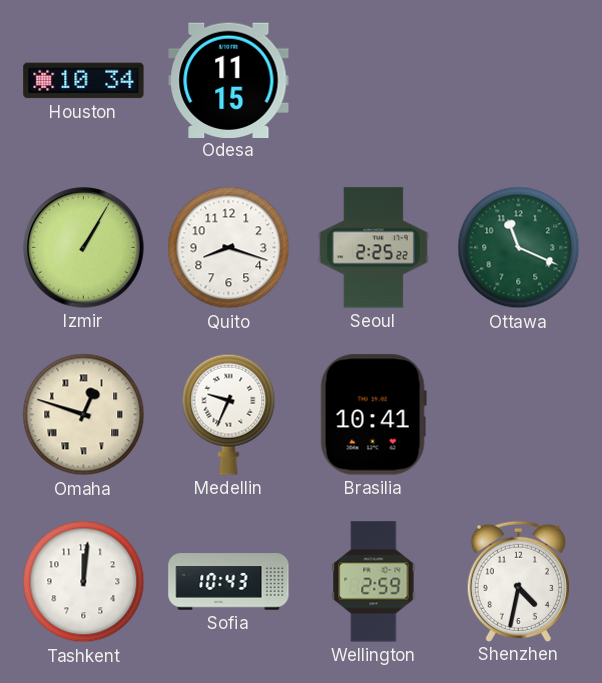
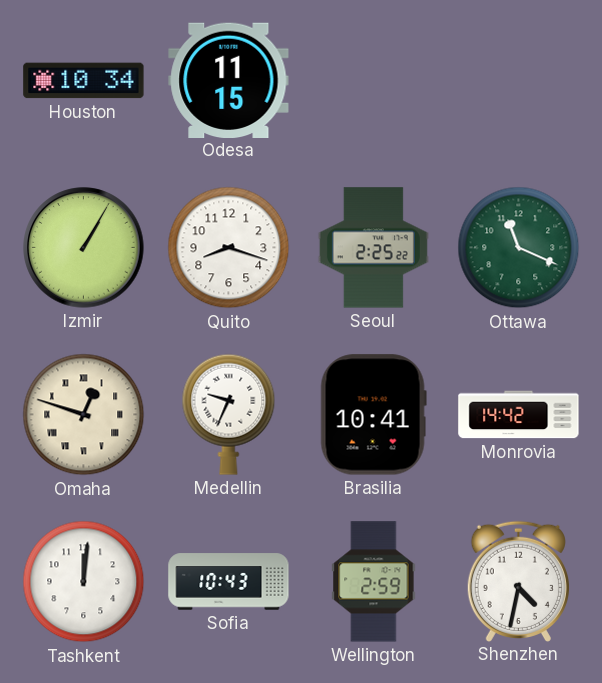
Monrovia: none -> 14:42 (519, 415)
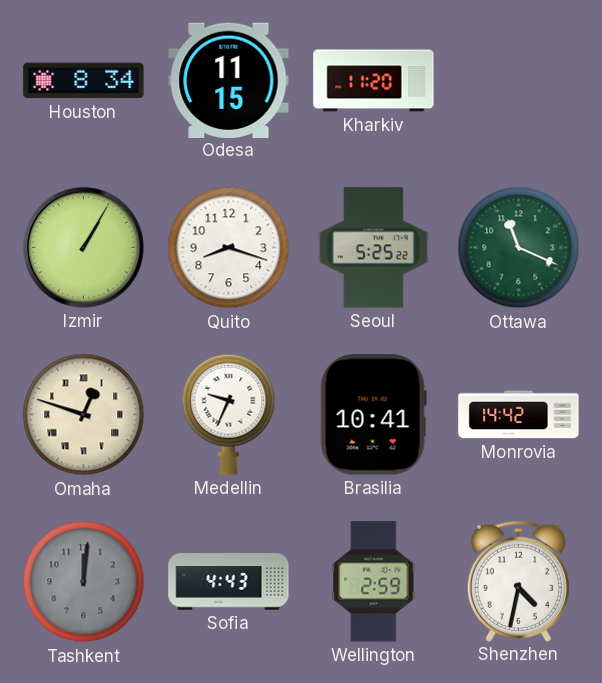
Houston: 10:34 -> 8:34 (84, 81)
Kharkiv: none -> 11:20 (374, 81)
Seoul: 2:25 -> 5:25 (373, 248)
Tashkent dial: white -> grey (84, 582)
Sofia: 10:43 -> 4:43 (229, 582)
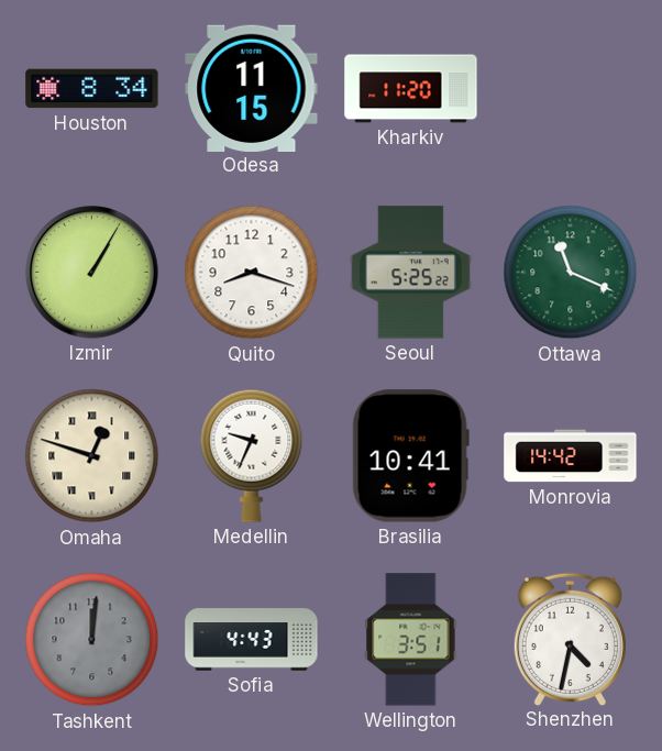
Wellington: 2:59 -> 3:51 (411, 640)
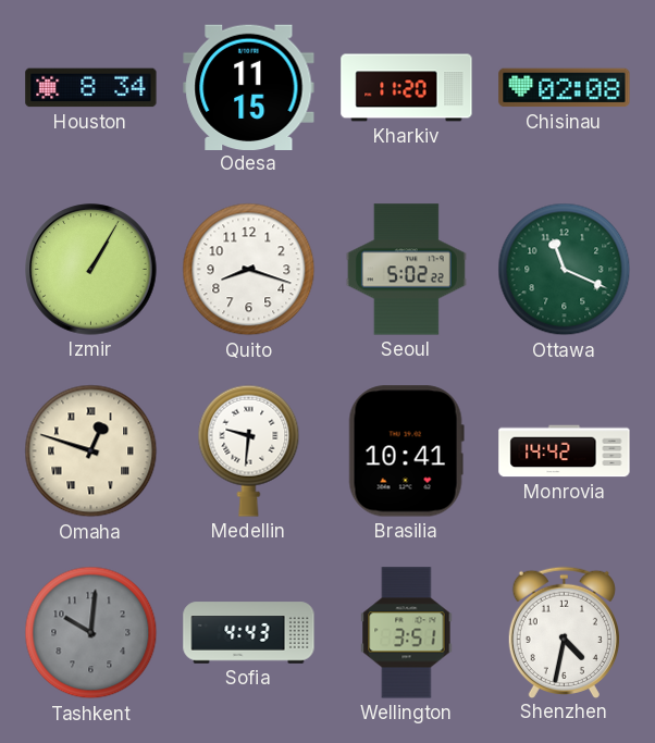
Chisinau: none -> 02:08 (565, 88)
Seoul: 5:25 -> 5:02 (406, 270)
Medellin: 9:34 -> 9:31 (249, 450)
Tashkent: 12:01 -> 10:01 (91, 633)
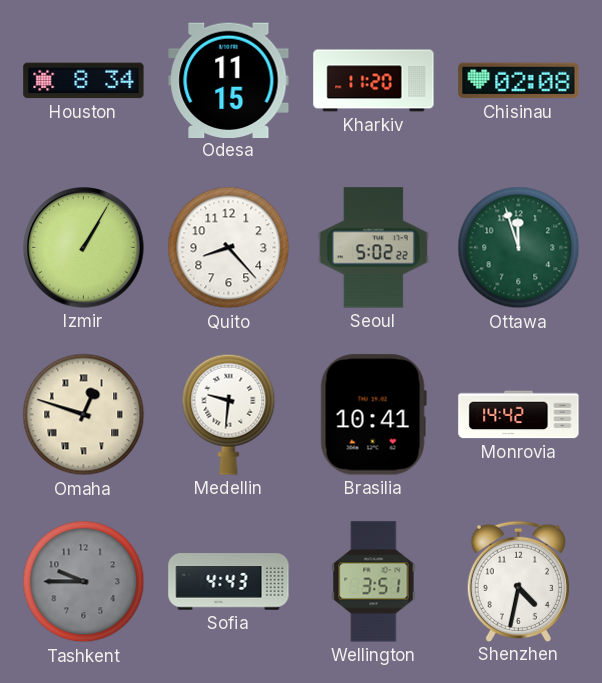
Quito: 8:18 -> 8:23 (229, 248)
Ottawa: 11:19 -> 11:57 (519, 248)
Tashkent: 10:01 -> 9:45 (84, 582)
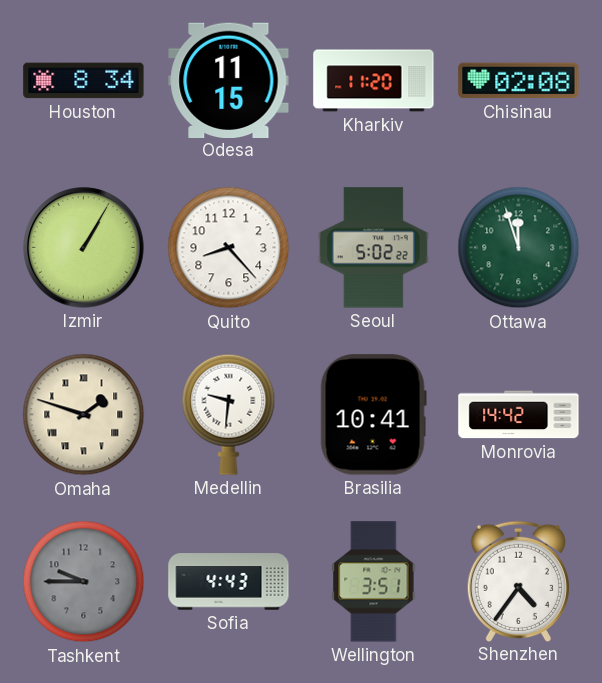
Omaha: 12:48 -> 1:48 (84, 415)
Shenzhen: 4:32 -> 4:36 (518, 581)
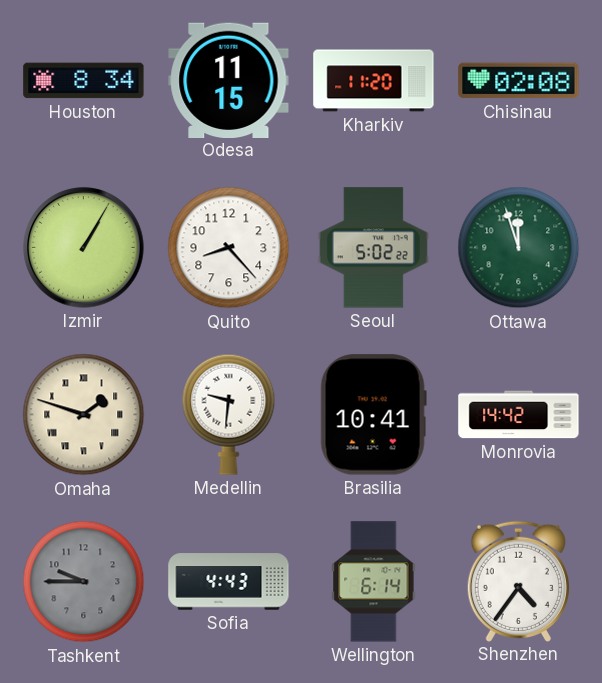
Wellington: 3:51 -> 6:14 (374, 582)
